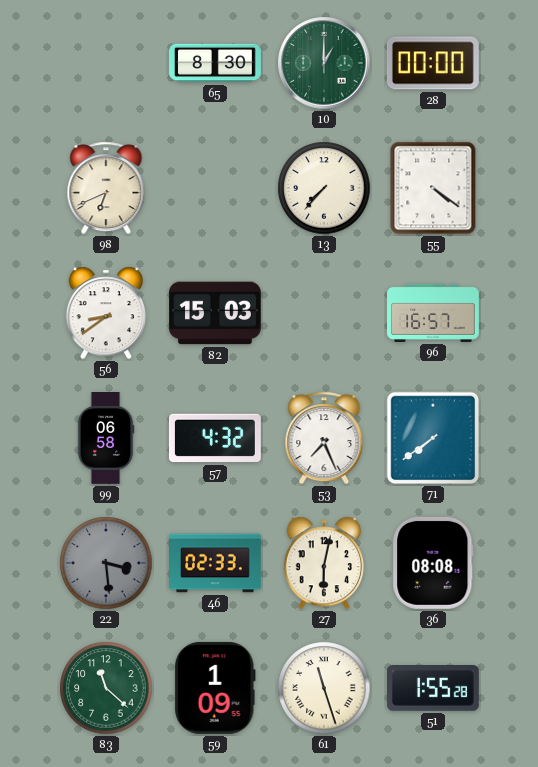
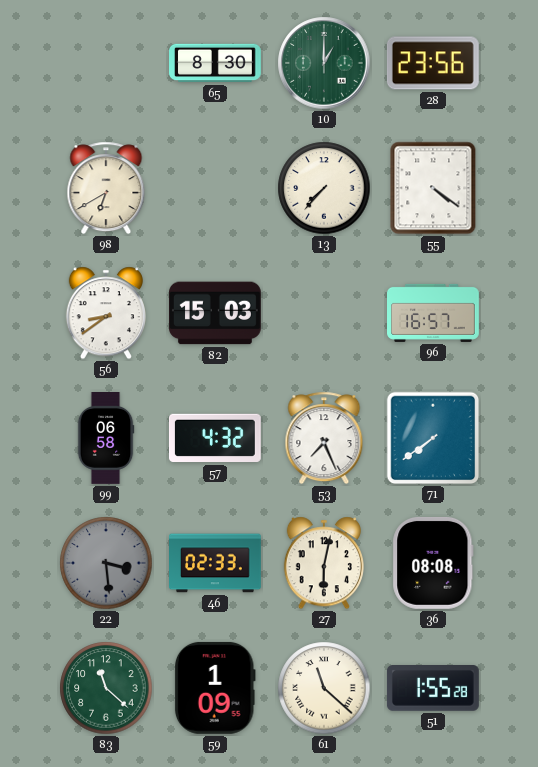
28: 00:00 -> 23:56 (433, 63)
98: 6:41 -> 6:40 (106, 188)
61: 11:27 -> 11:22 (324, 688)
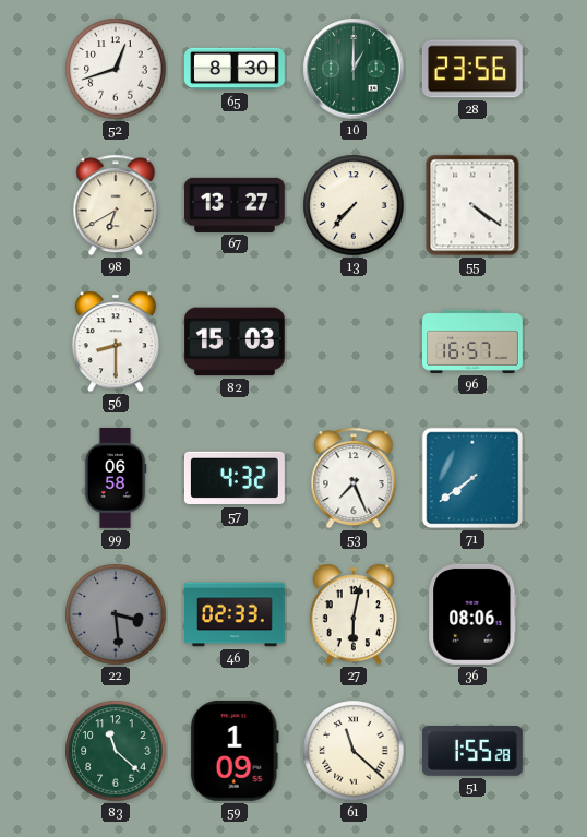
52: none -> 12:42 (116, 69)
67: none -> 13:27 (236, 205)
56: 8:39 -> 8:30 (116, 342)
36: 08:08 -> 08:06 (472, 614)
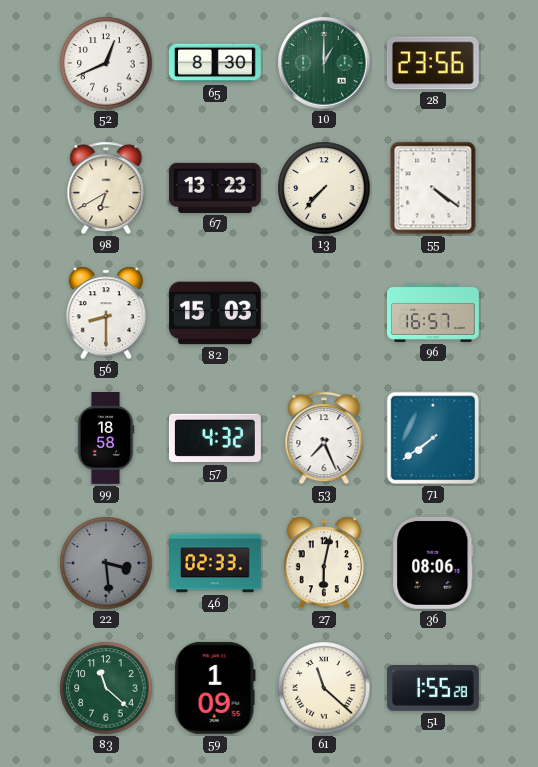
52: 12:42 -> 12:41 (106, 63)
67: 13:27 -> 13:23 (216, 188)
99: 06:58 -> 18:58 (106, 439)
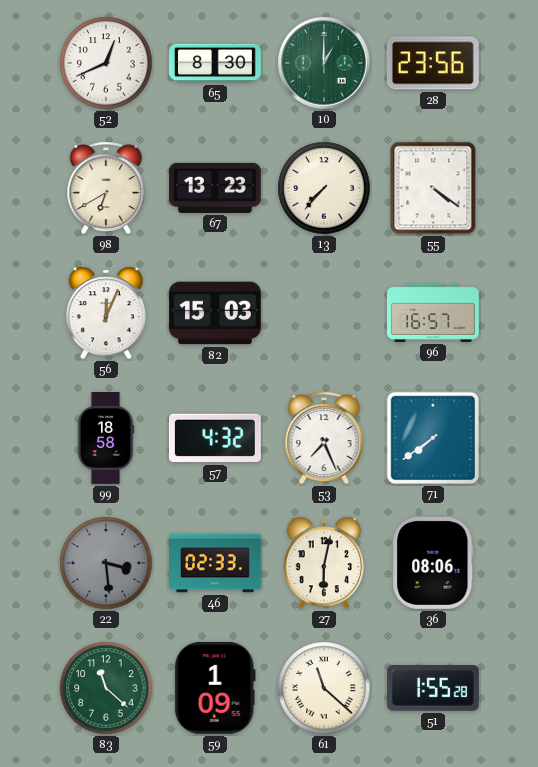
56: 8:30 -> 12:04 (106, 313)
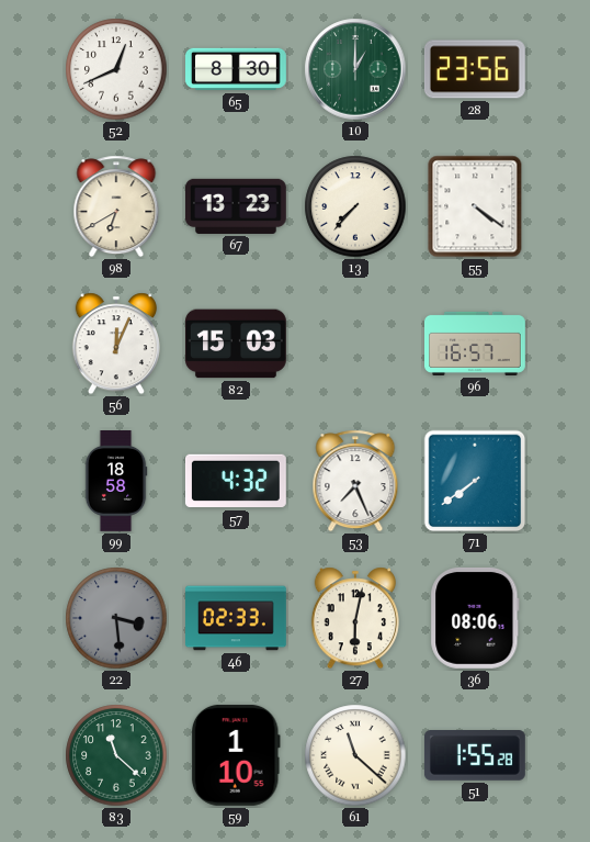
59: 1:09 -> 1:10 (236, 755)
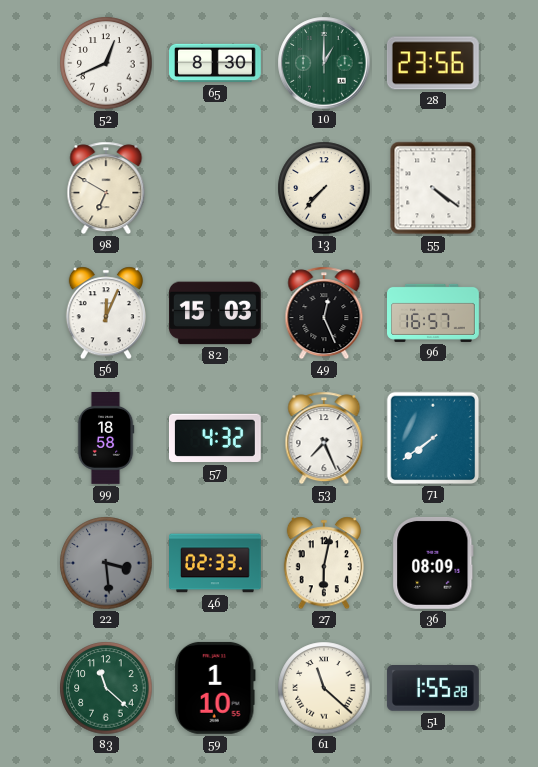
98: 6:40 -> 6:50 (106, 188)
67: 13:23 -> none (237, 206)
49: none -> 12:26 (324, 313)
36: 08:06 -> 08:09 (433, 563)
